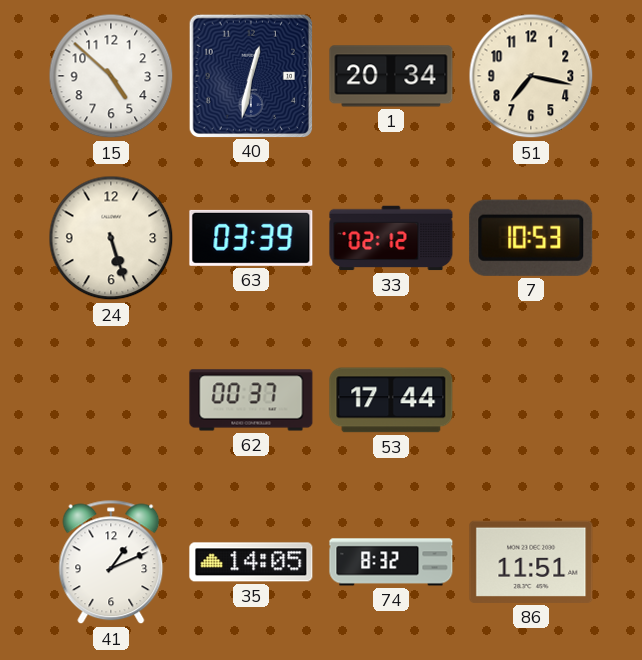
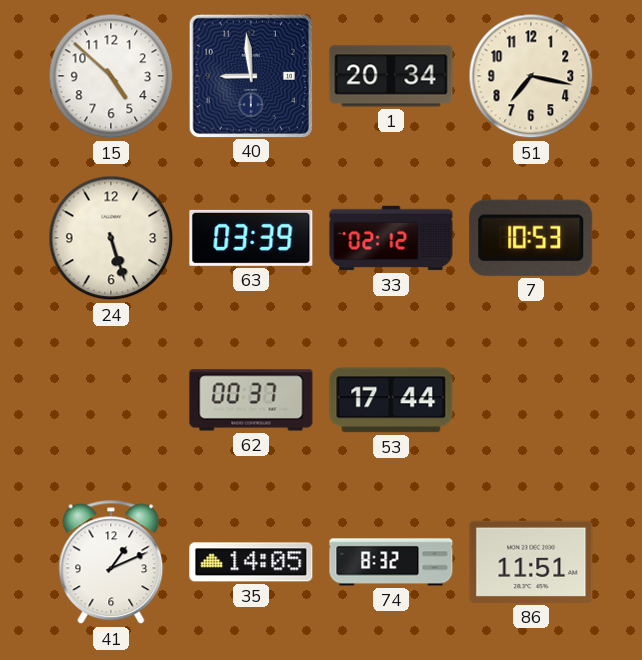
40: 12:32 -> 8:59 (250, 75)
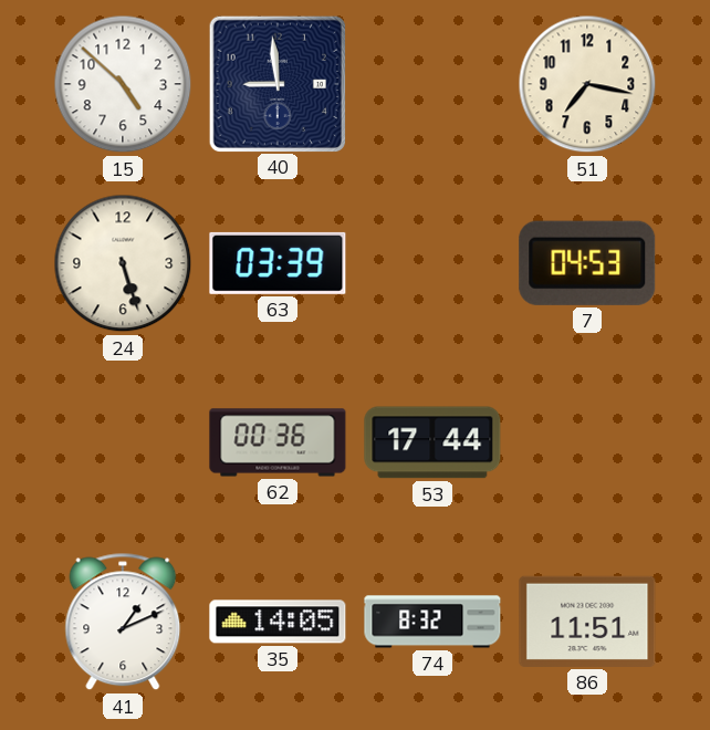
1: 20:34 -> none (391, 76)
33: 02:12 -> none (391, 238)
7: 10:53 -> 04:53 (587, 263)
62: 00:37 -> 00:36 (278, 442)
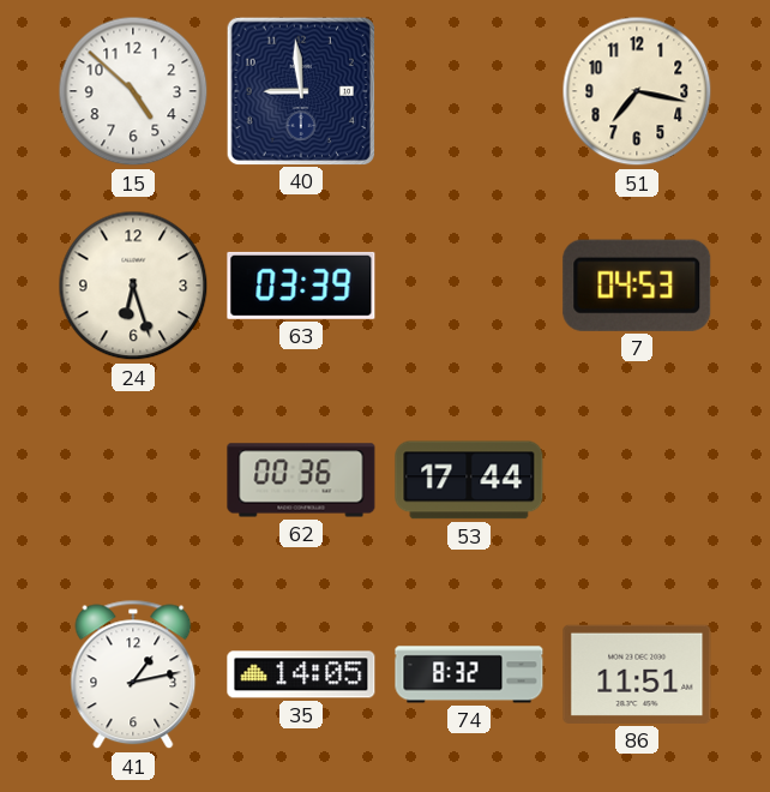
24: 5:27 -> 6:27 (133, 286)
41: 1:11 -> 1:13 (133, 674)
